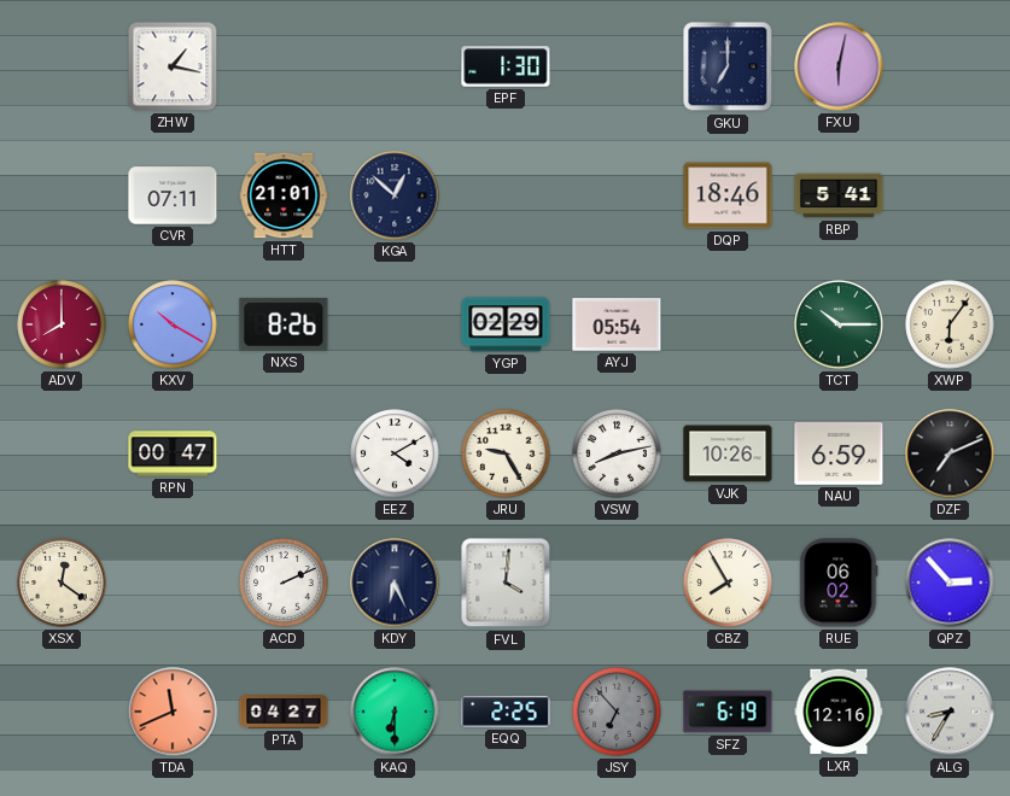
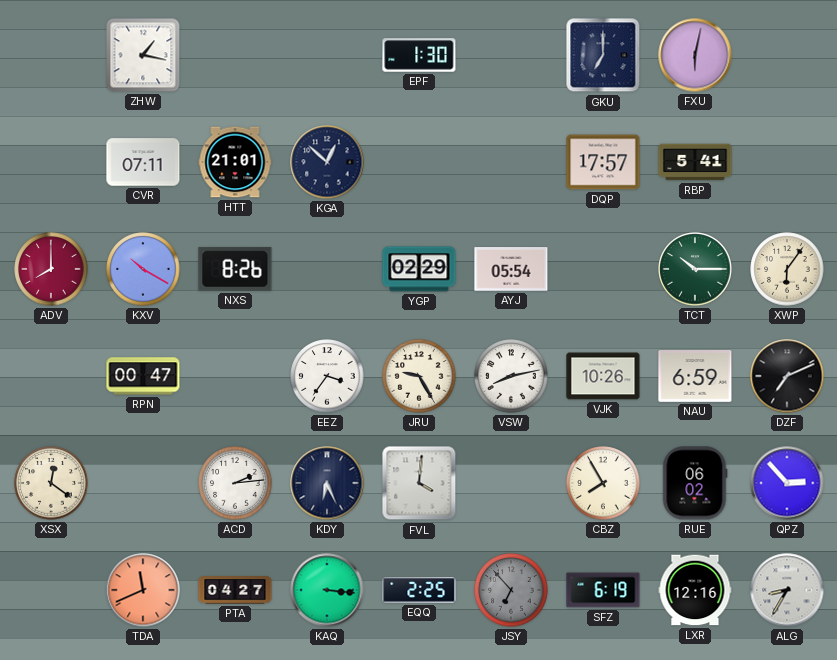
DQP: 18:46 -> 17:57 (603, 162)
EEZ: 4:10 -> 3:36 (327, 376)
ACD: 2:11 -> 2:14 (235, 483)
KAQ: 6:30 -> 3:16 (327, 590)
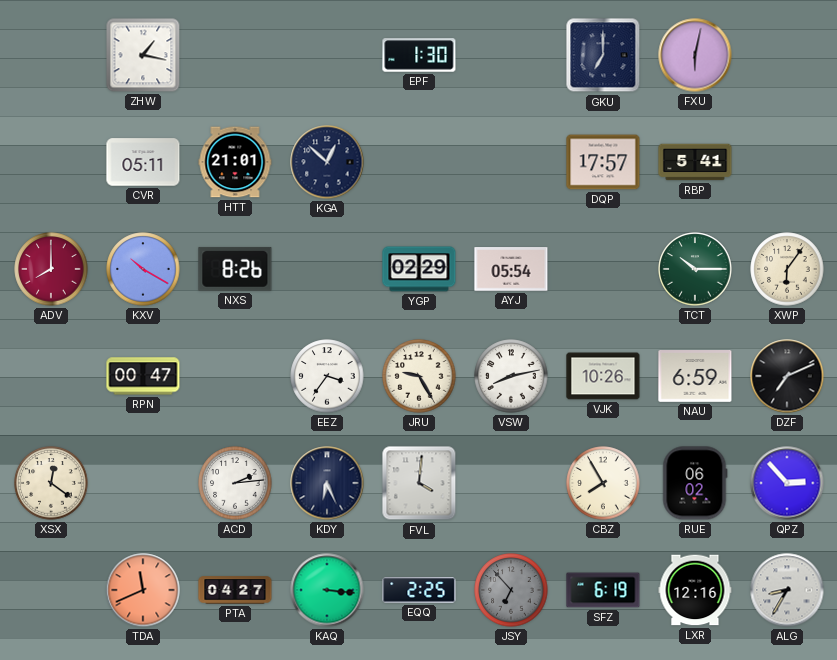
CVR: 07:11 -> 05:11 (143, 162)
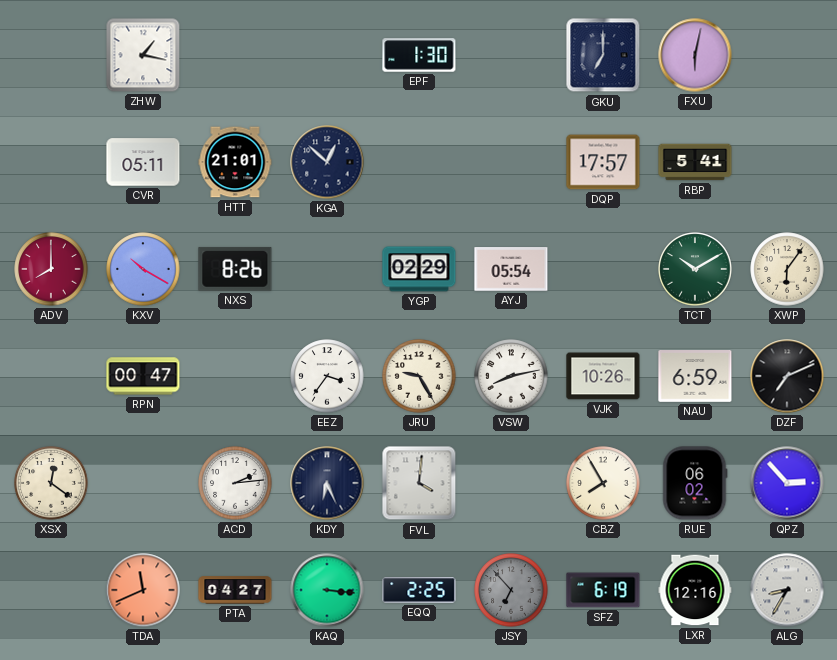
TCT: 10:15 -> 10:10 (695, 269)
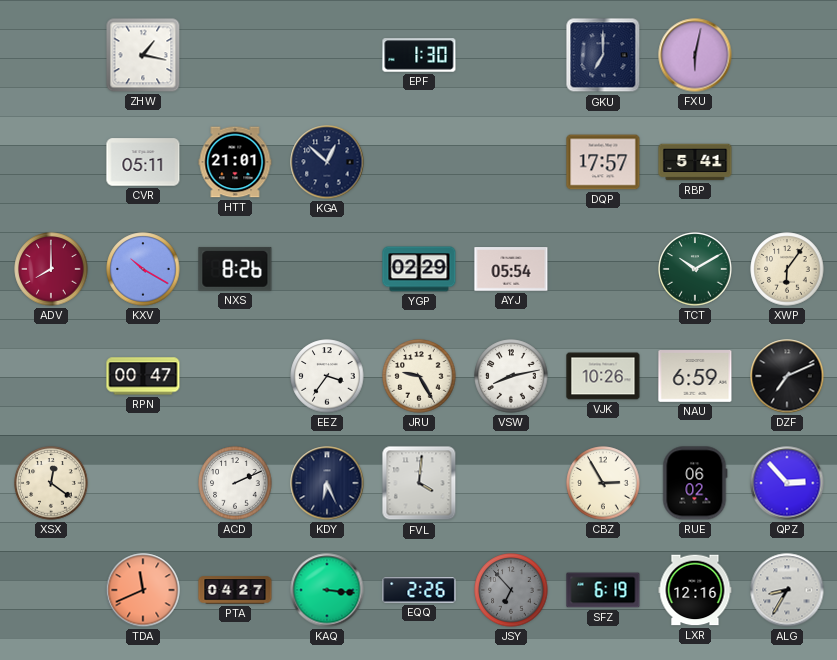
ACD: 2:14 -> 2:11 (235, 483)
CBZ: 7:55 -> 2:55 (603, 483)
EQQ: 2:25 -> 2:26 (419, 590)
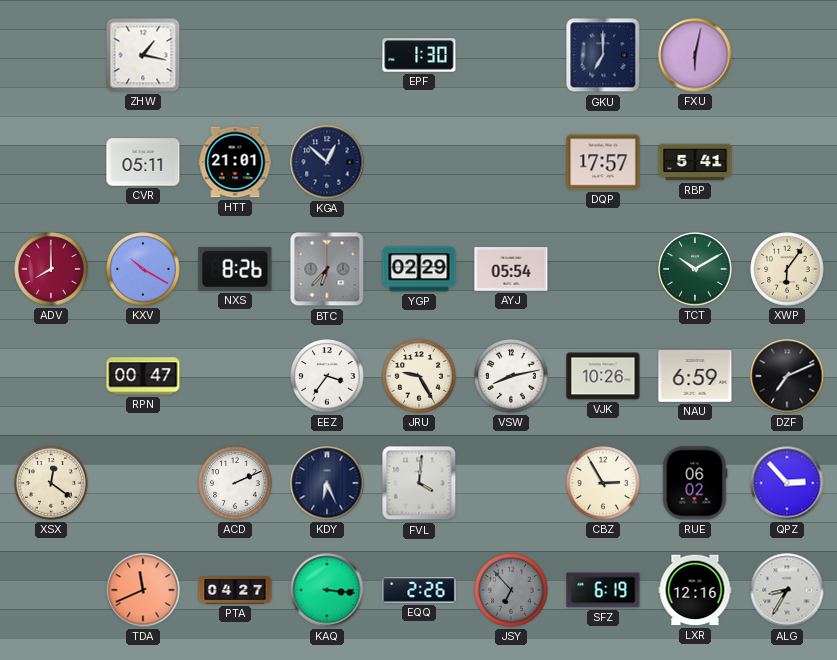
BTC: none -> 6:37 (327, 269)
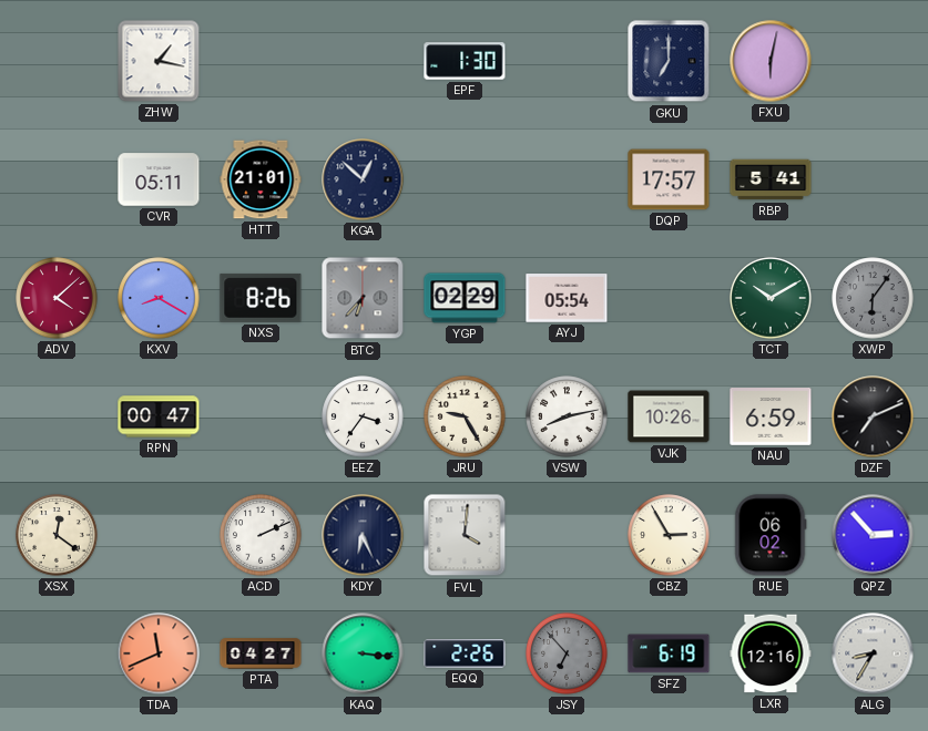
ADV: 8:00 -> 4:08 (57, 298)
KXV: 10:20 -> 8:20 (159, 298)
XWP dial: cream -> grey (873, 298)
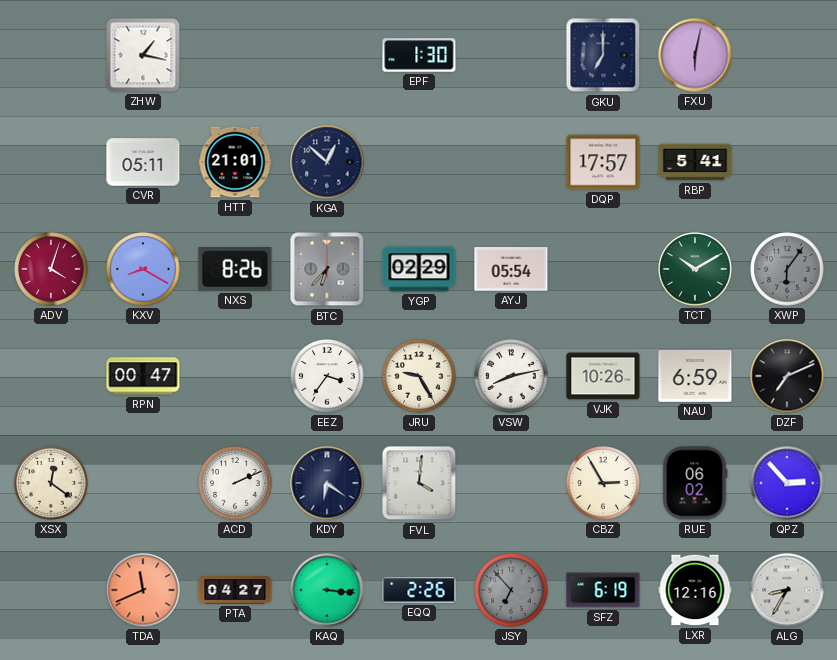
ADV: 4:08 -> 4:03 (51, 269)
KDY: 6:26 -> 6:21 (327, 483)
